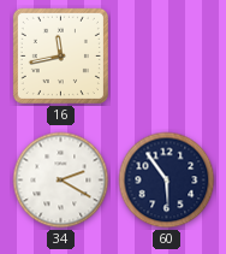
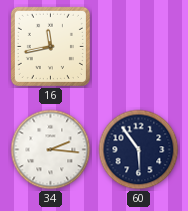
34: 2:20 -> 2:16 (51, 150)
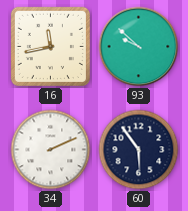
93: none -> 9:52 (139, 47)
34: 2:16 -> 2:11 (51, 150)
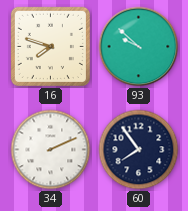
16: 11:43 -> 7:48 (50, 46)
60: 5:54 -> 7:54 (139, 150)
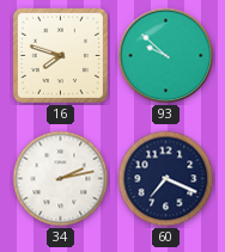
34: 2:11 -> 2:13 (61, 179)
60: 7:54 -> 7:19 (166, 179)
